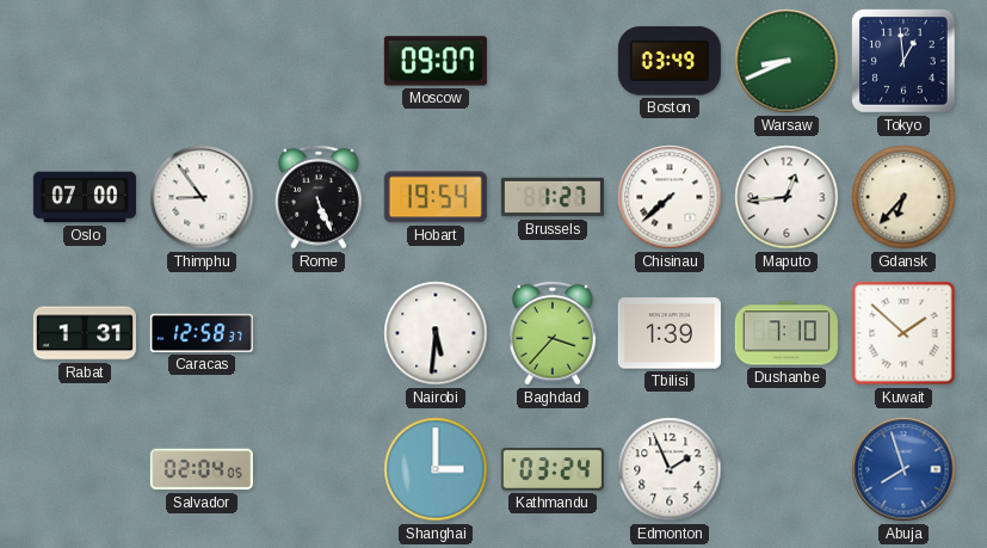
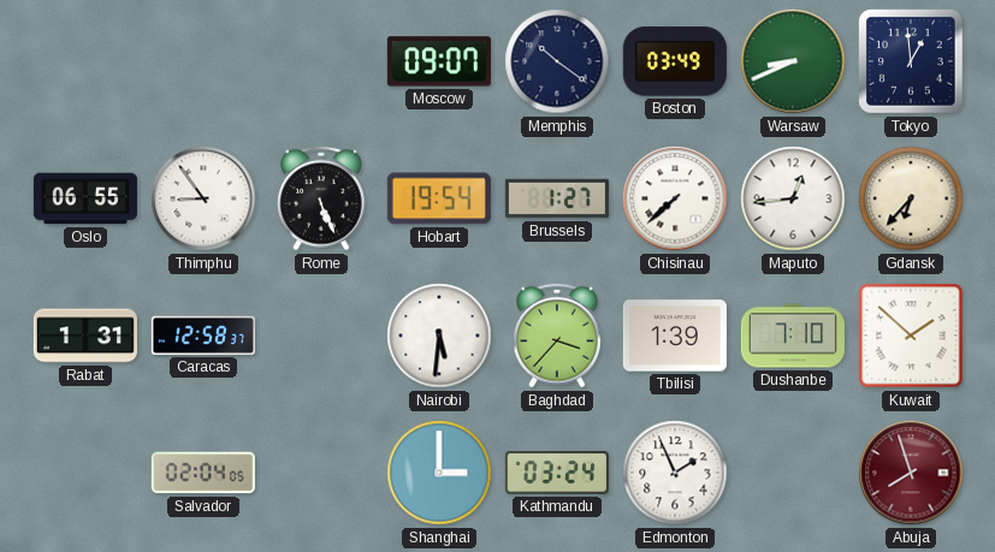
Memphis: none -> 10:21 (557, 61)
Oslo: 07:00 -> 06:55 (85, 198)
Abuja dial: blue -> burgundy (911, 473)
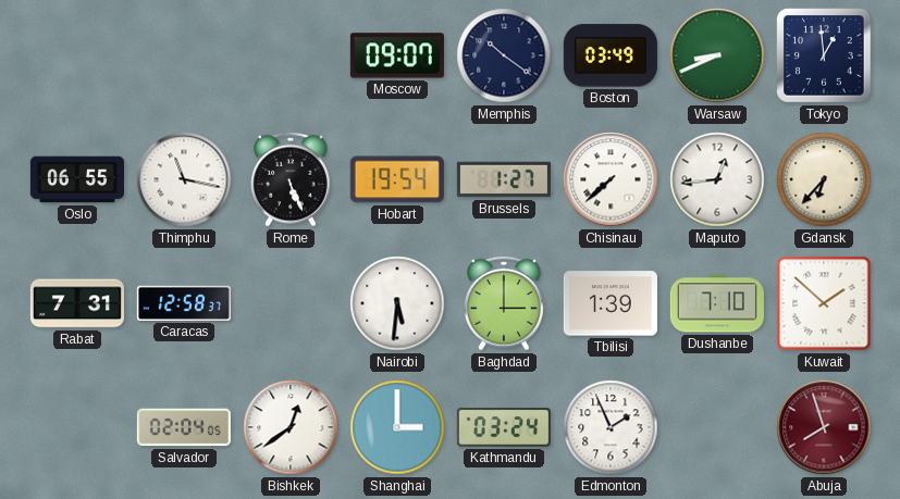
Thimphu: 8:54 -> 11:17 (184, 179)
Rabat: 1:31 -> 7:31 (77, 303)
Baghdad: 3:37 -> 3:00 (505, 303)
Bishkek: none -> 12:39 (291, 427)
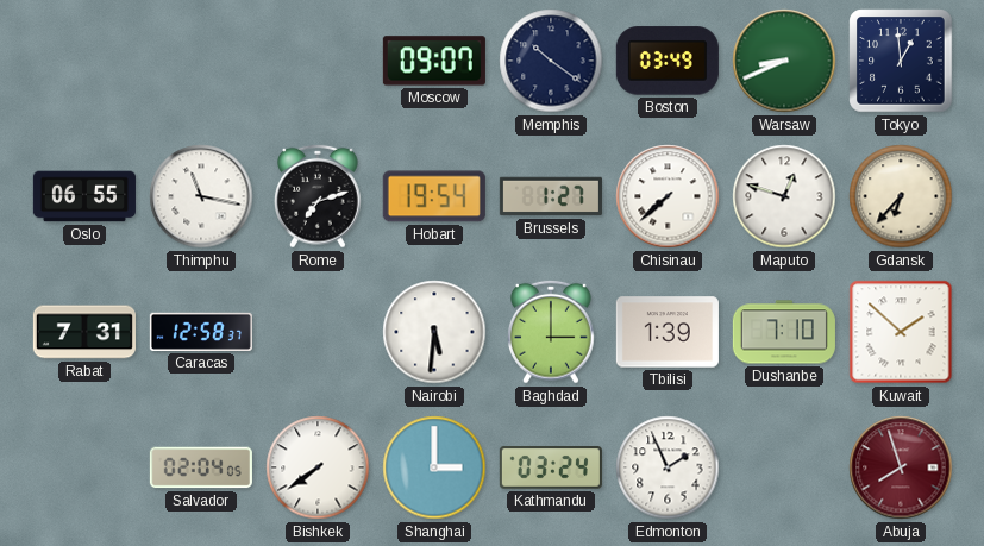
Rome: 5:26 -> 7:12 (319, 196)
Maputo: 12:44 -> 12:48 (784, 196)
Bishkek: 12:39 -> 7:39 (318, 467)
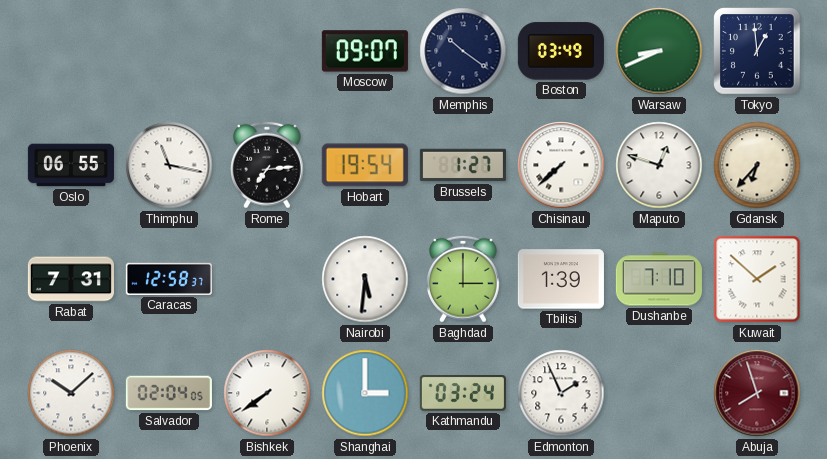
Rome: 7:12 -> 7:14 (268, 165)
Phoenix: none -> 10:08 (71, 393)
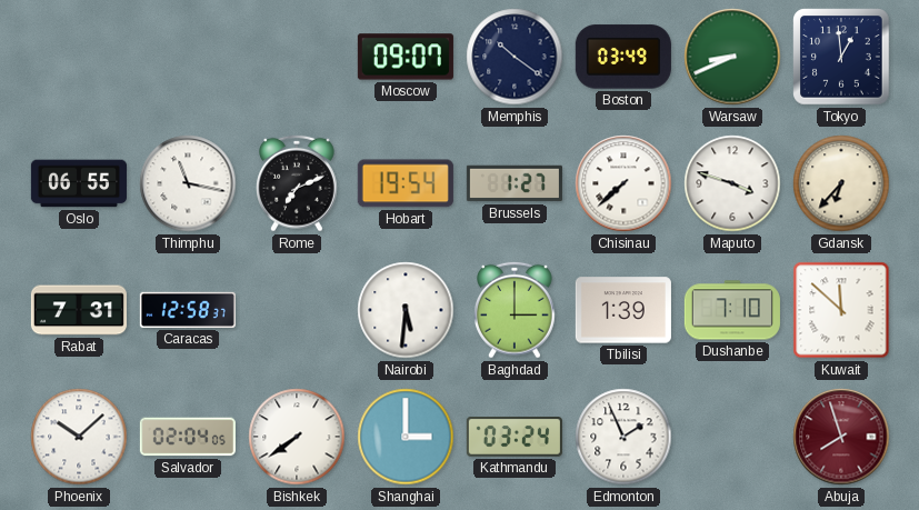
Rome: 7:14 -> 7:11 (298, 183)
Maputo: 12:48 -> 3:48 (732, 183)
Kuwait: 1:52 -> 11:52 (841, 310)
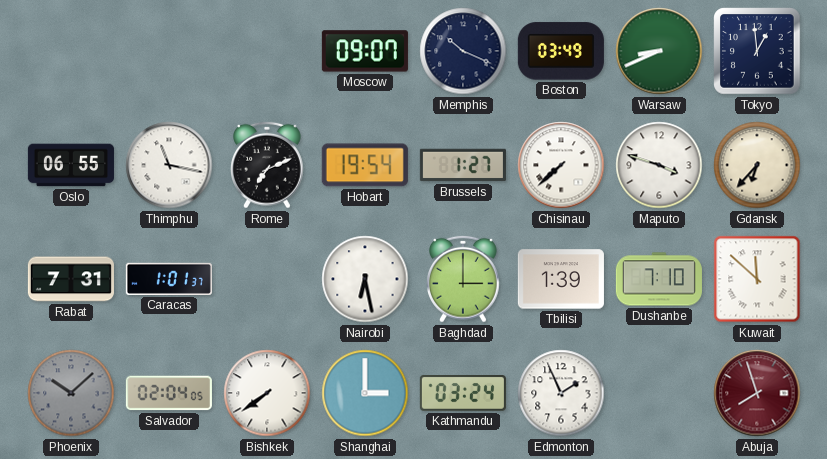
Memphis: 10:21 -> 10:19 (463, 51)
Caracas: 12:58 -> 1:01 (169, 279)
Nairobi: 5:31 -> 6:28 (365, 279)
Phoenix dial: white -> grey (71, 393)
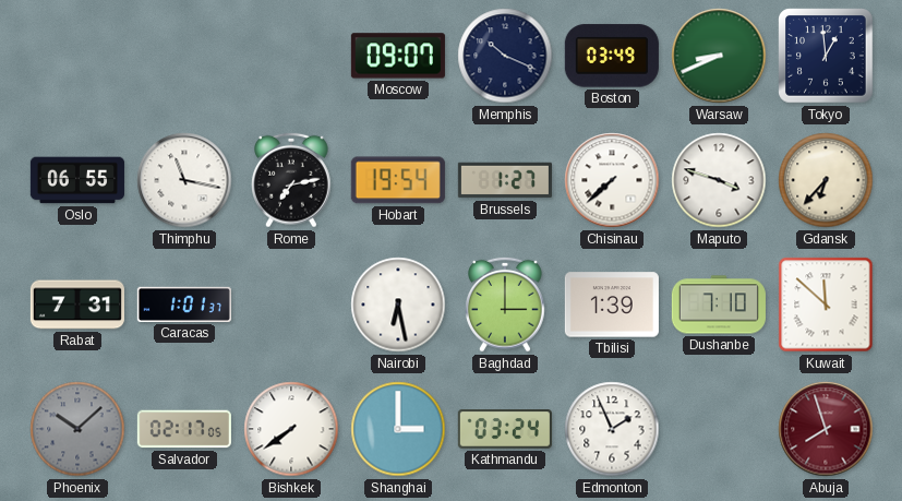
Rome: 7:11 -> 7:13 (292, 180)
Salvador: 02:04 -> 02:17 (184, 429)
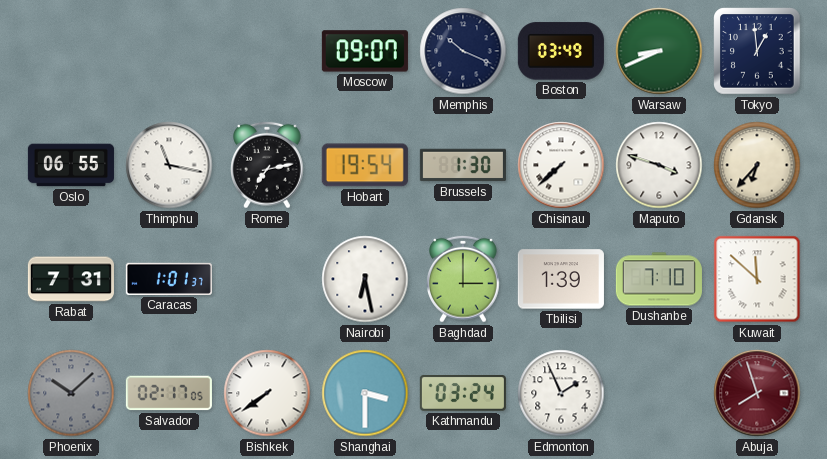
Brussels: 1:27 -> 1:30 (463, 165)
Shanghai: 3:00 -> 3:30 (365, 393)
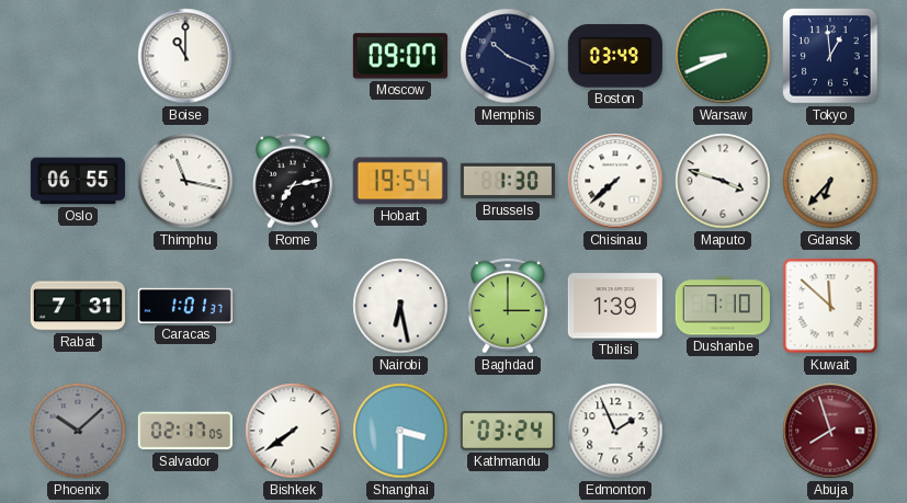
Boise: none -> 11:00 (185, 56)
